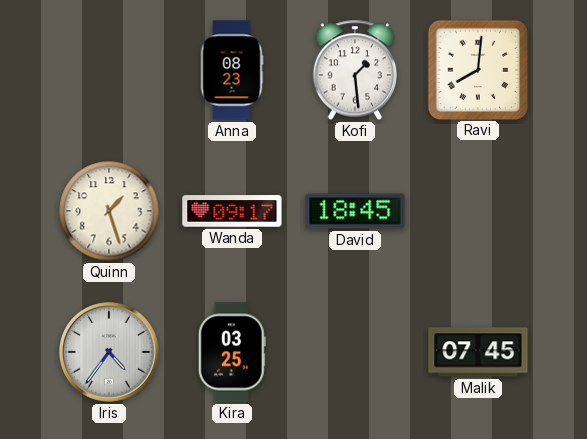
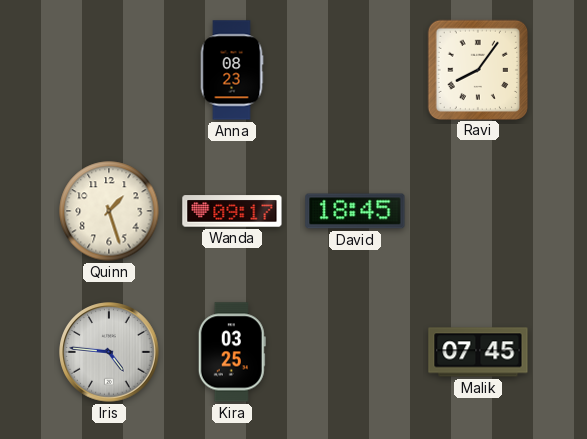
Kofi: 1:29 -> none (355, 70)
Ravi: 8:01 -> 8:06 (477, 69)
Iris: 4:36 -> 4:46 (109, 352)
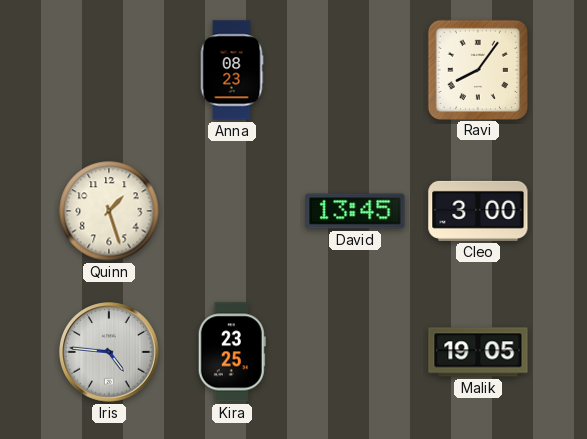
Wanda: 09:17 -> none (232, 211)
David: 18:45 -> 13:45 (355, 211)
Cleo: none -> 3:00 (478, 211)
Kira: 03:25 -> 23:25 (232, 352)
Malik: 07:45 -> 19:05 (478, 352)
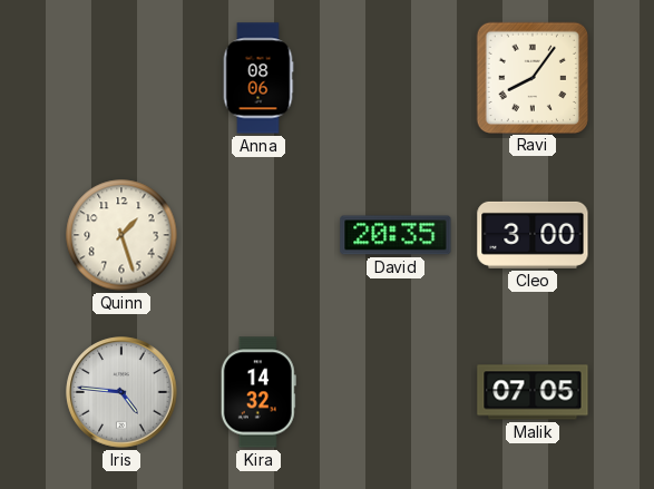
Anna: 08:23 -> 08:06 (258, 78)
David: 13:45 -> 20:35 (396, 235)
Kira: 23:25 -> 14:32 (258, 392)
Malik: 19:05 -> 07:05 (533, 392)
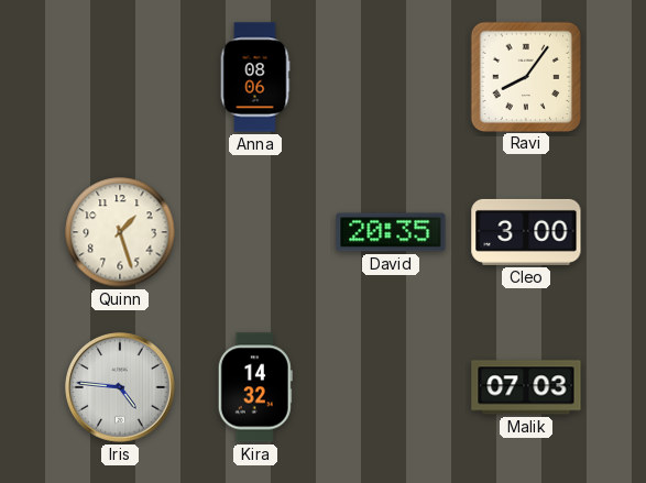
Malik: 07:05 -> 07:03 (526, 387)
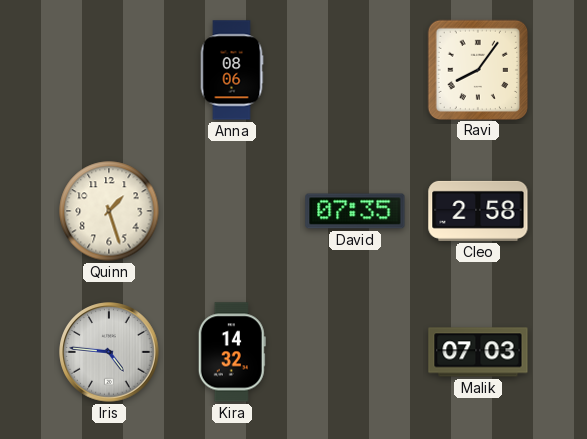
David: 20:35 -> 07:35 (355, 211)
Cleo: 3:00 -> 2:58 (478, 211)
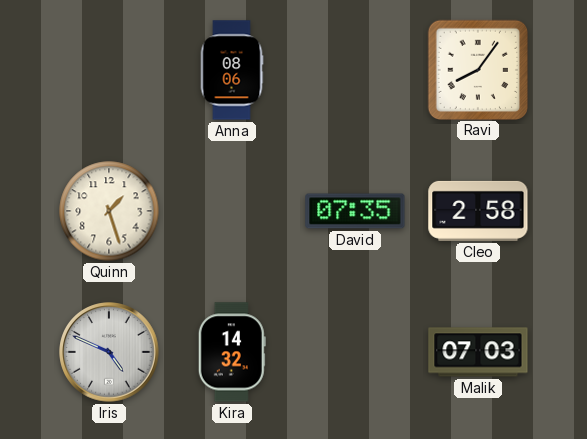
Iris: 4:46 -> 4:49 (109, 352)
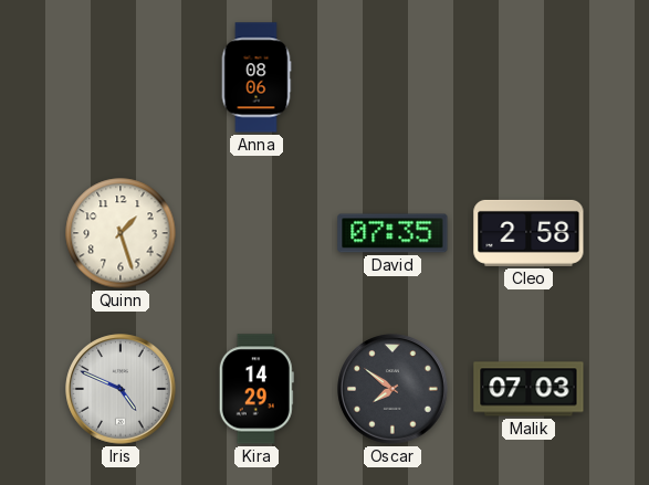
Ravi: 8:06 -> none (477, 69)
Kira: 14:32 -> 14:29 (257, 389)
Oscar: none -> 7:51 (392, 389)
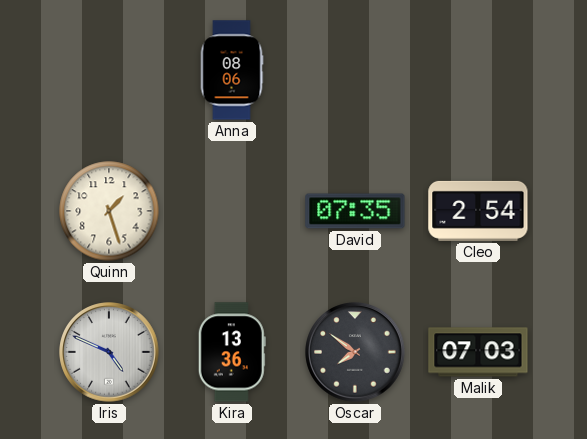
Cleo: 2:58 -> 2:54 (478, 211)
Kira: 14:29 -> 13:36 (232, 352)
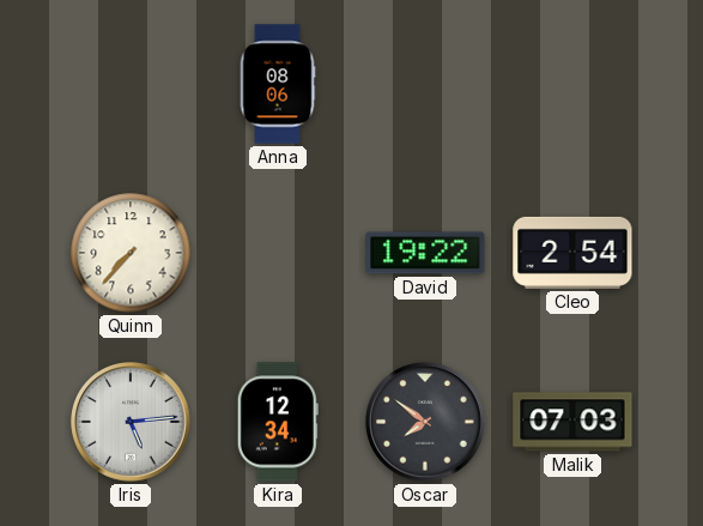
Quinn: 1:27 -> 7:37 (131, 253)
David: 07:35 -> 19:22 (425, 253)
Iris: 4:49 -> 5:14 (131, 422)
Kira: 13:36 -> 12:34 (278, 422)
